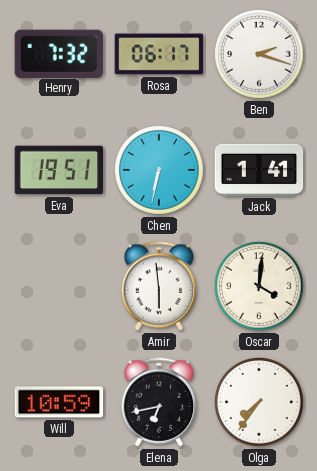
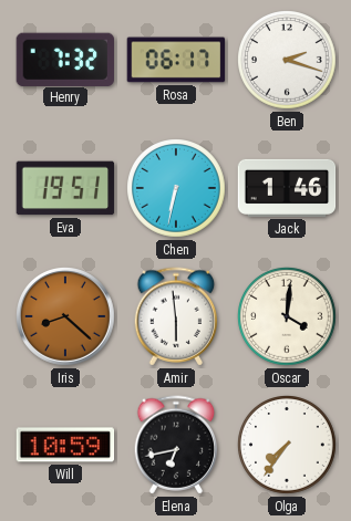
Jack: 1:41 -> 1:46 (287, 188)
Iris: none -> 8:22 (66, 317)
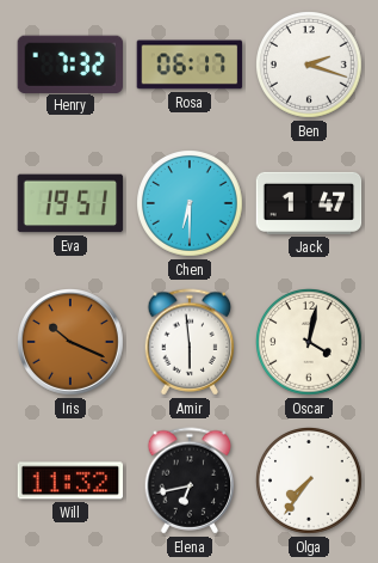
Chen: 6:32 -> 6:30 (191, 204)
Jack: 1:46 -> 1:47 (309, 203)
Iris: 8:22 -> 10:19 (72, 343)
Oscar: 4:01 -> 4:02 (310, 343)
Will: 10:59 -> 11:32 (70, 481)
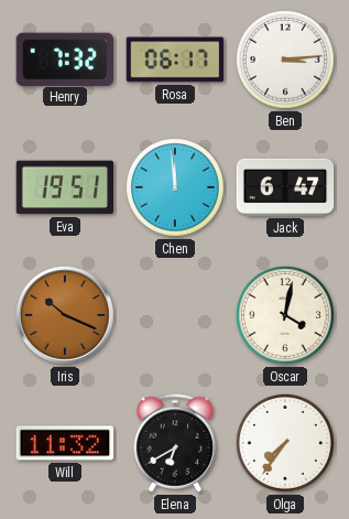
Ben: 2:18 -> 3:14 (286, 61)
Chen: 6:30 -> 11:59 (176, 188)
Jack: 1:47 -> 6:47 (285, 187)
Amir: 5:59 -> none (190, 342)
Elena: 6:43 -> 6:40 (175, 443)
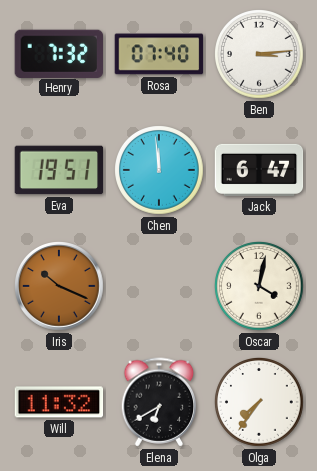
Rosa: 06:17 -> 07:40 (159, 54)
